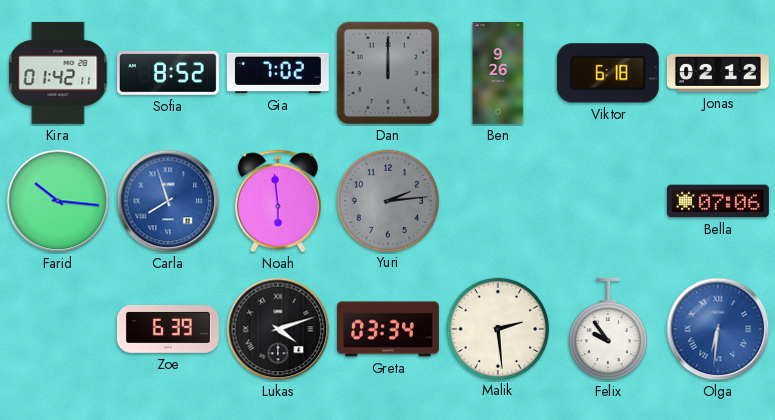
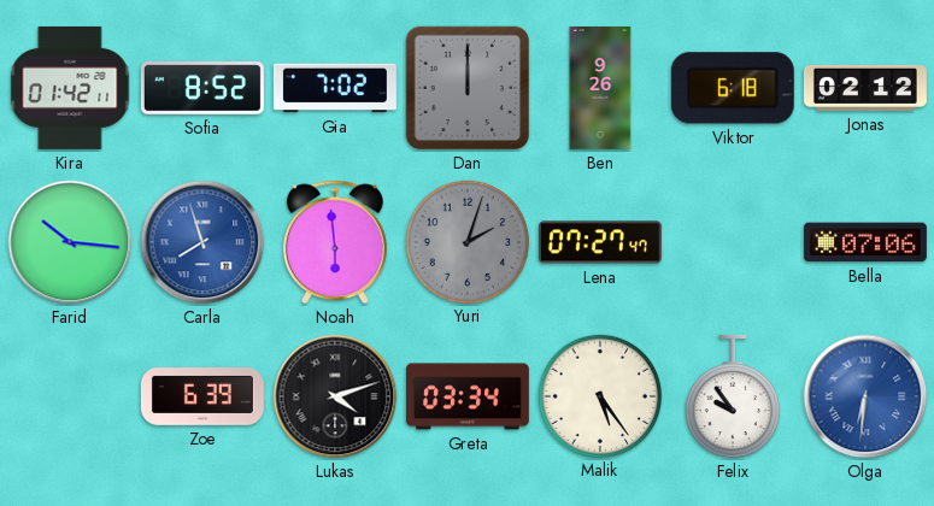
Yuri: 2:14 -> 2:03 (466, 241)
Lena: none -> 07:27 (600, 242)
Malik: 2:29 -> 5:24 (599, 395)
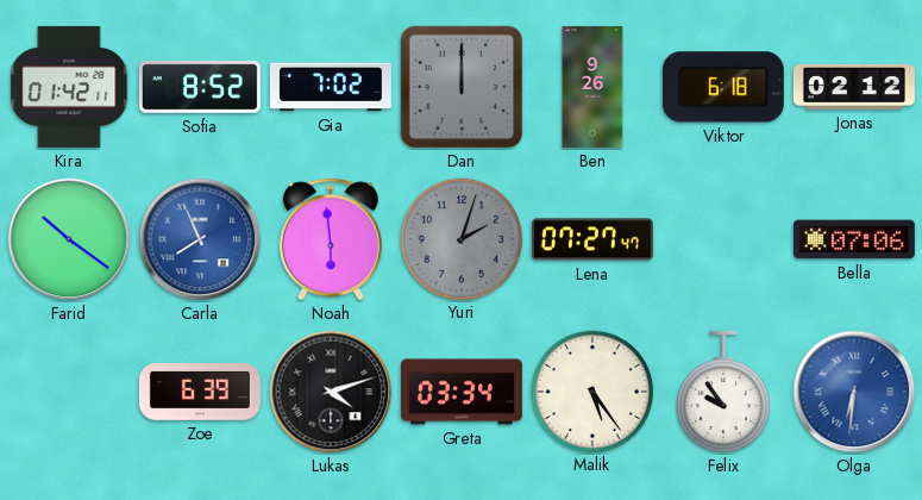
Farid: 10:16 -> 10:21 (69, 239)
Carla: 7:57 -> 7:56 (200, 239)
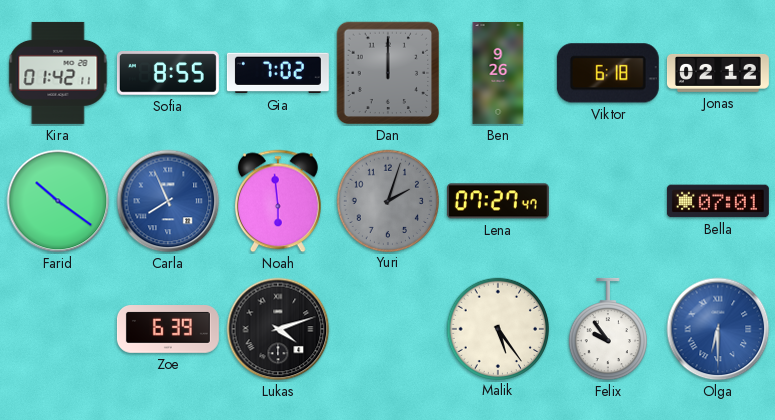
Sofia: 8:52 -> 8:55 (168, 73)
Bella: 07:06 -> 07:01 (718, 201)
Greta: 03:34 -> none (462, 392)
Olga: 6:31 -> 6:30 (718, 329)
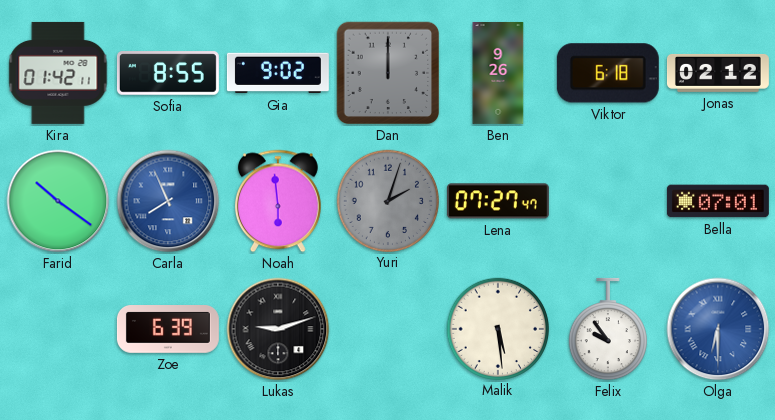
Gia: 7:02 -> 9:02 (278, 73)
Lukas: 4:12 -> 9:12 (278, 329)
Malik: 5:24 -> 5:29 (497, 328)
